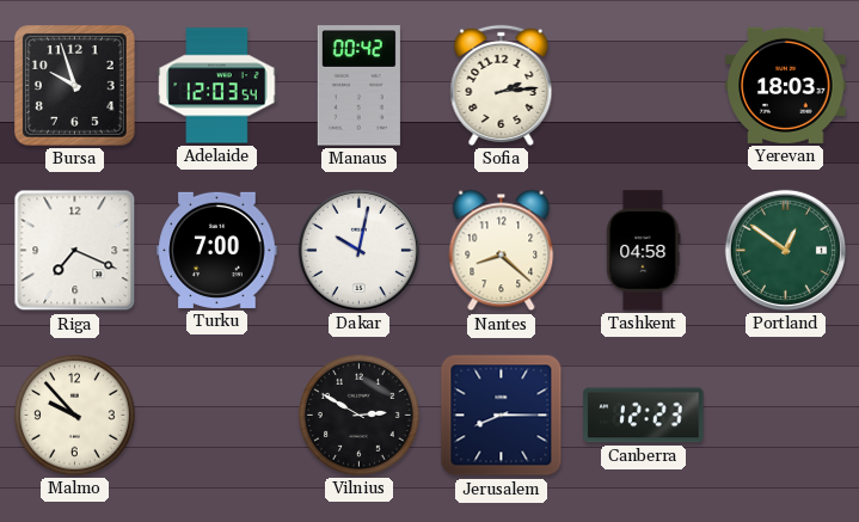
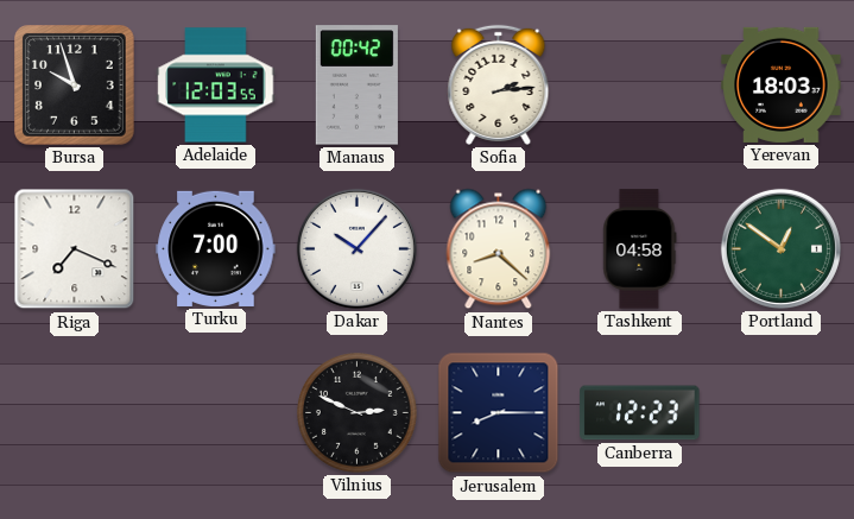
Adelaide: 12:03:54 -> 12:03:55 (216, 86)
Dakar: 10:02 -> 10:07 (356, 248)
Malmo: 9:53 -> none (75, 416)
Vilnius: 2:50 -> 2:49 (358, 413)
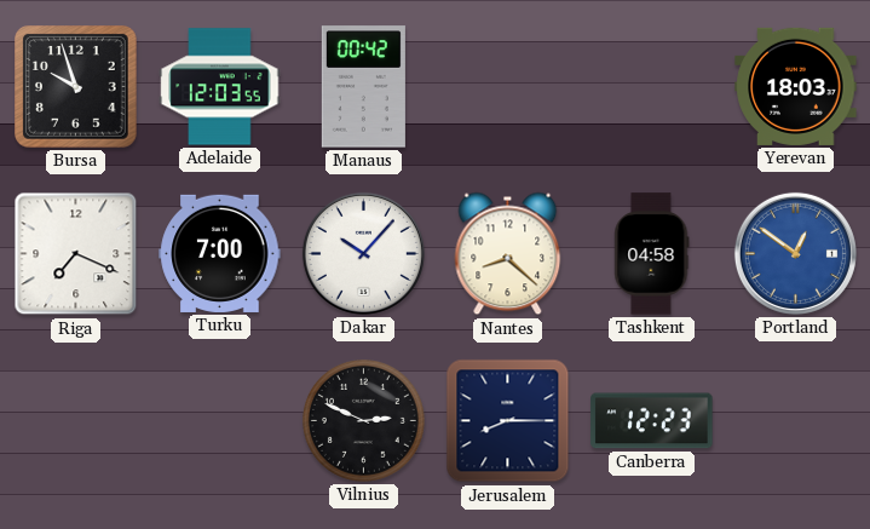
Sofia: 2:14 -> none (499, 84)
Portland dial: green -> blue (795, 253)
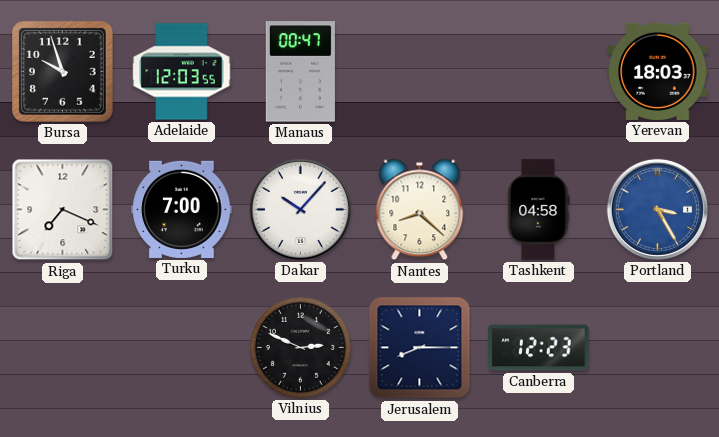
Manaus: 00:42 -> 00:47 (300, 72)
Portland: 12:51 -> 3:25 (657, 209)
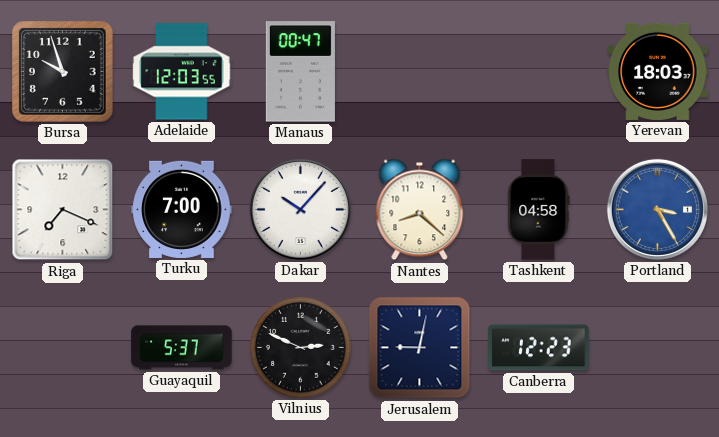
Guayaquil: none -> 5:37 (182, 348)
Jerusalem: 8:15 -> 9:02 (420, 348)
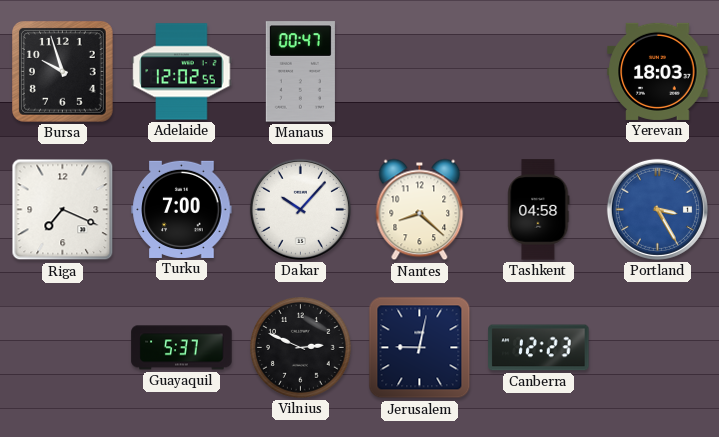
Adelaide: 12:03 -> 12:02 (182, 72)
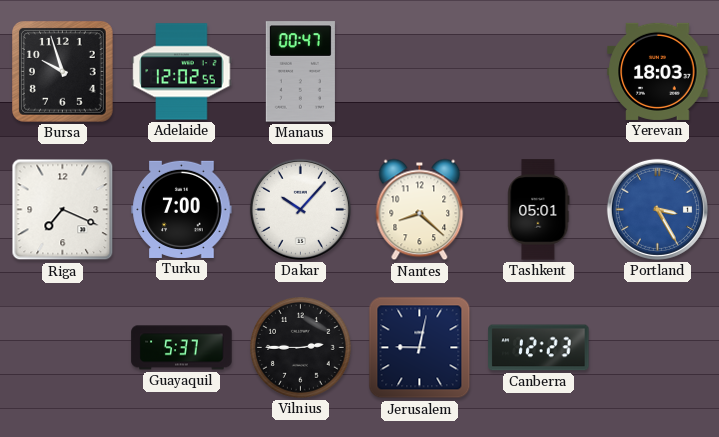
Tashkent: 04:58 -> 05:01 (539, 210)
Vilnius: 2:49 -> 2:45 (301, 348)
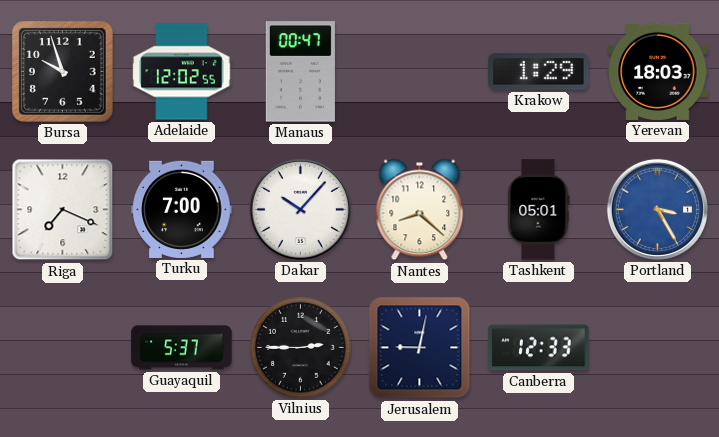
Krakow: none -> 1:29 (539, 72)
Canberra: 12:23 -> 12:33 (539, 348)
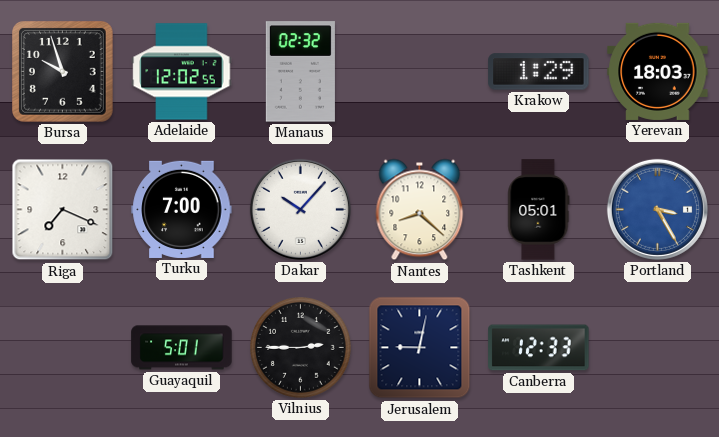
Manaus: 00:47 -> 02:32 (300, 72)
Guayaquil: 5:37 -> 5:01 (182, 348)
